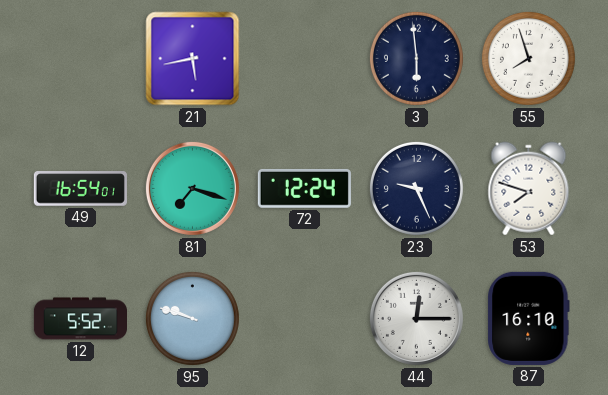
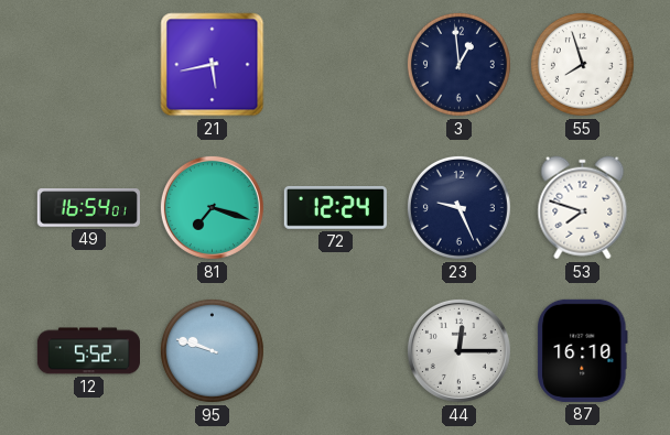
3: 5:59 -> 12:59 (458, 64)
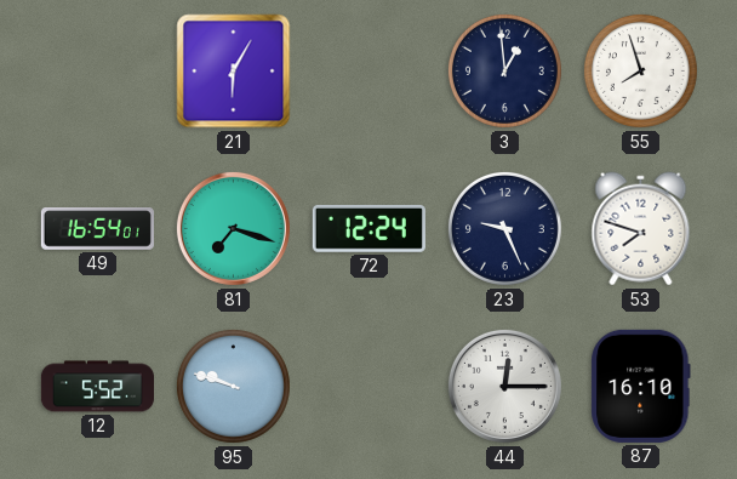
21: 5:43 -> 6:05 (234, 72)
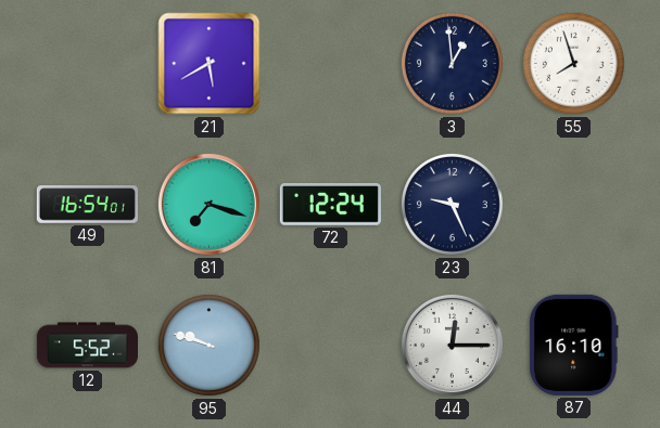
21: 6:05 -> 5:40 (210, 64)
53: 7:48 -> none (641, 229)
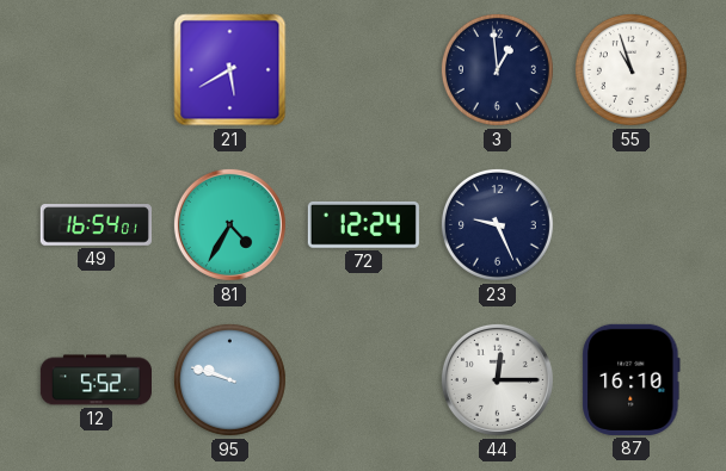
55: 7:57 -> 10:57 (630, 69)
81: 7:18 -> 4:35 (229, 224)
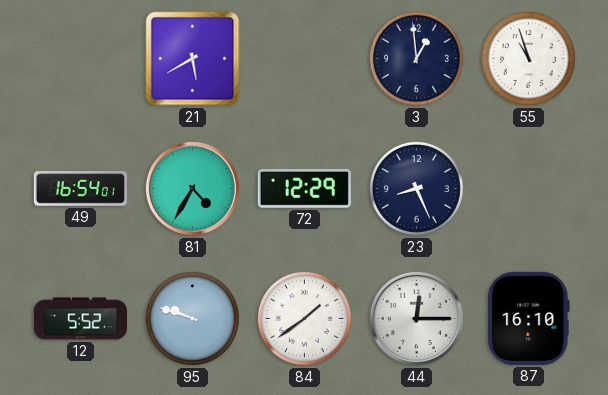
72: 12:24 -> 12:29 (304, 188)
23: 9:26 -> 8:26 (416, 188)
84: none -> 1:39 (304, 318)
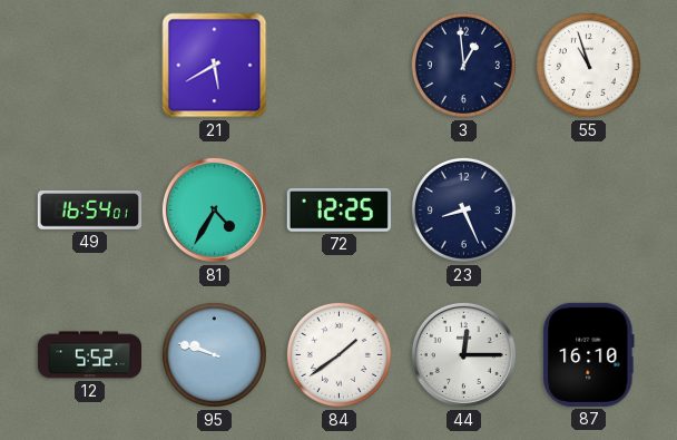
72: 12:29 -> 12:25 (338, 209)
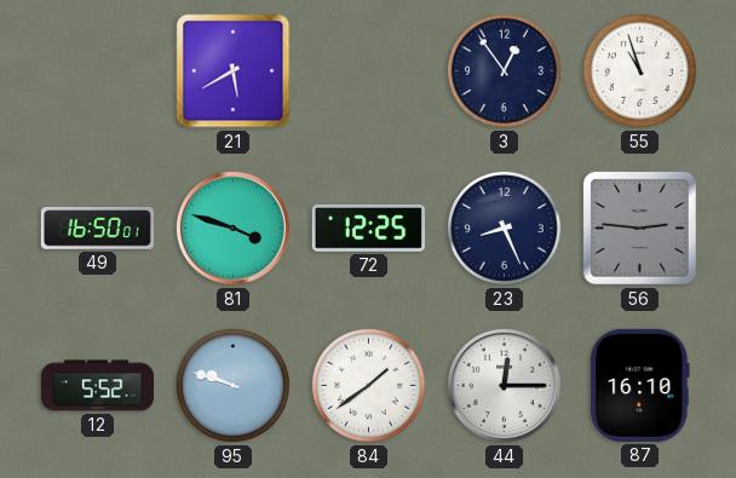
3: 12:59 -> 12:54 (504, 70)
49: 16:54 -> 16:50 (97, 229)
81: 4:35 -> 3:48 (232, 228)
56: none -> 2:46 (639, 228)
